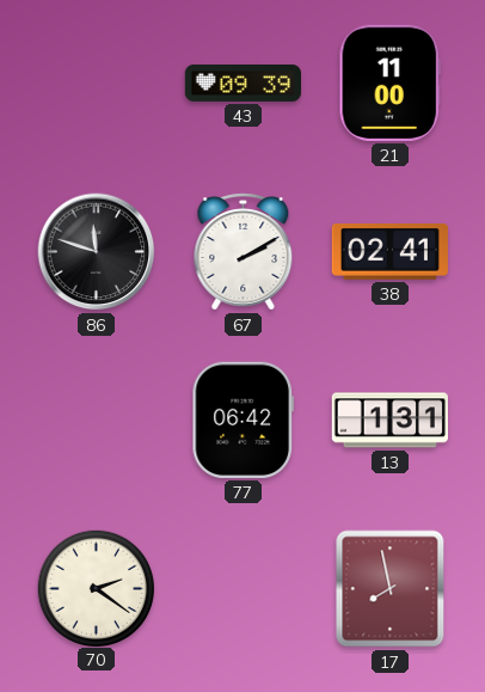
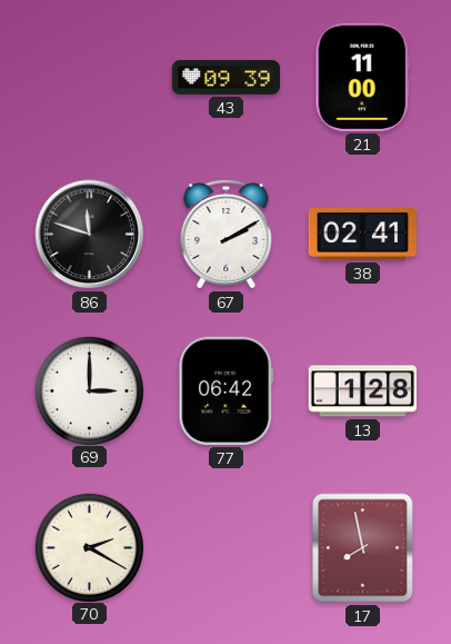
69: none -> 3:00 (90, 390)
13: 1:31 -> 1:28 (362, 392)
70: 2:21 -> 2:20 (90, 547)
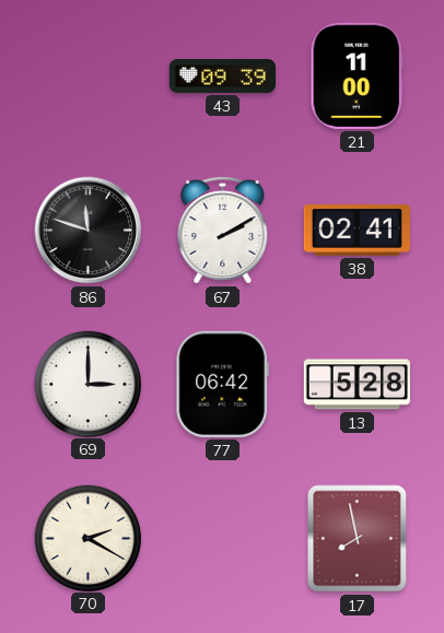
13: 1:28 -> 5:28 (357, 385)
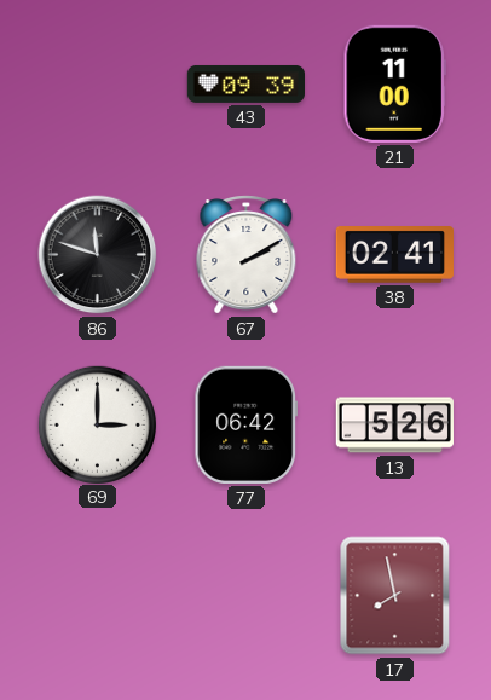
13: 5:28 -> 5:26 (394, 426)
70: 2:20 -> none (89, 538)
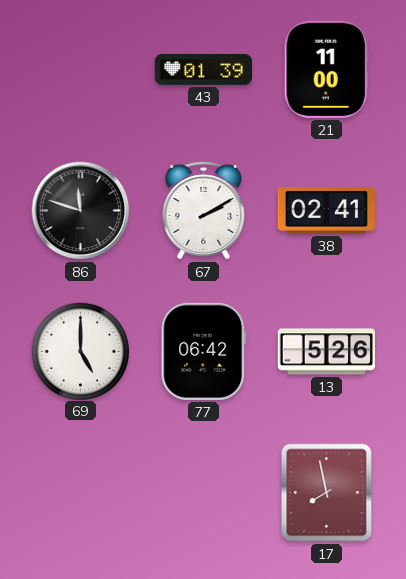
43: 09:39 -> 01:39 (203, 69)
69: 3:00 -> 5:00 (81, 351)
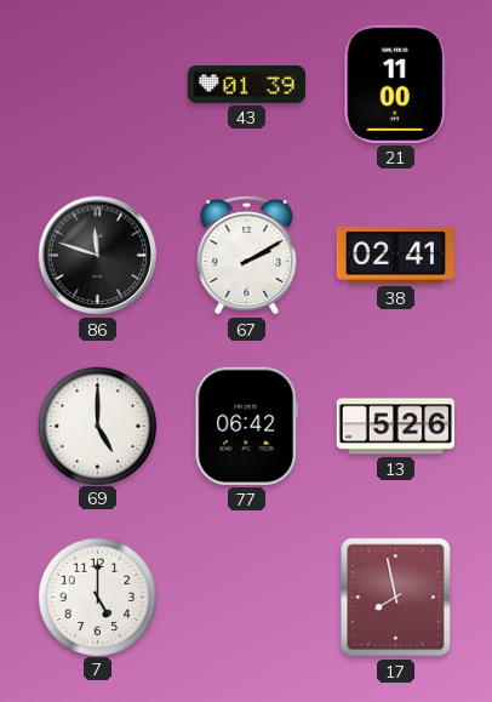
7: none -> 5:00 (98, 597)
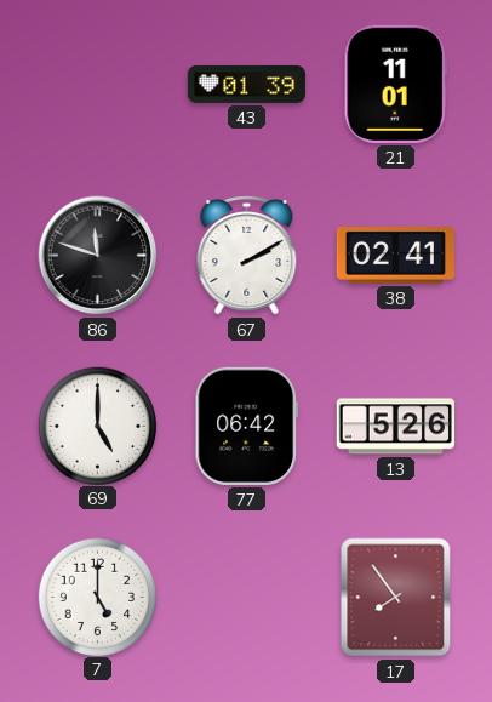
21: 11:00 -> 11:01 (395, 84)
17: 7:58 -> 7:54 (396, 598)
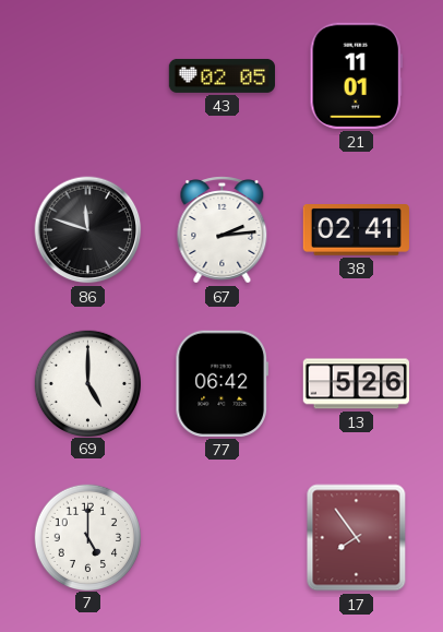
43: 01:39 -> 02:05 (221, 75)
67: 2:10 -> 2:14 (223, 230)
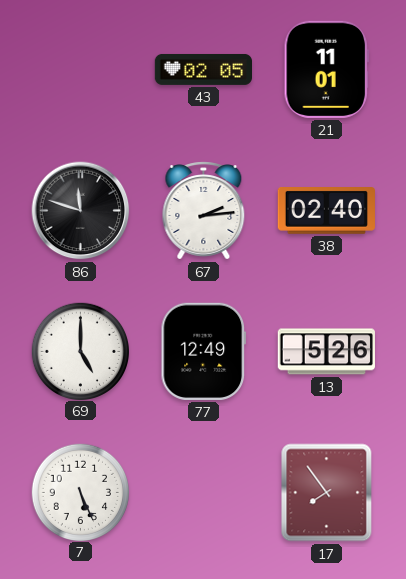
38: 02:41 -> 02:40 (326, 211)
77: 06:42 -> 12:49 (203, 351)
7: 5:00 -> 5:26 (81, 492)
